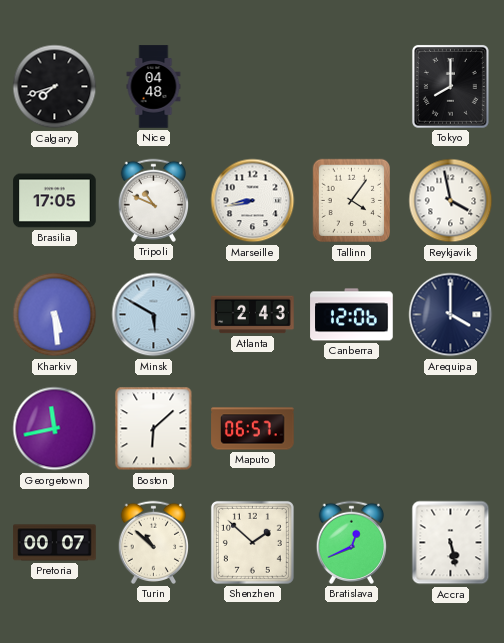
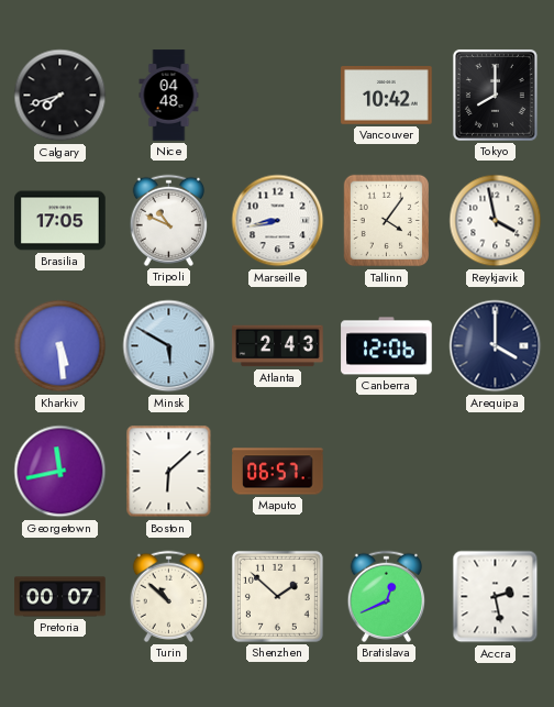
Vancouver: none -> 10:42 (387, 96)
Accra: 5:28 -> 2:28 (496, 597)
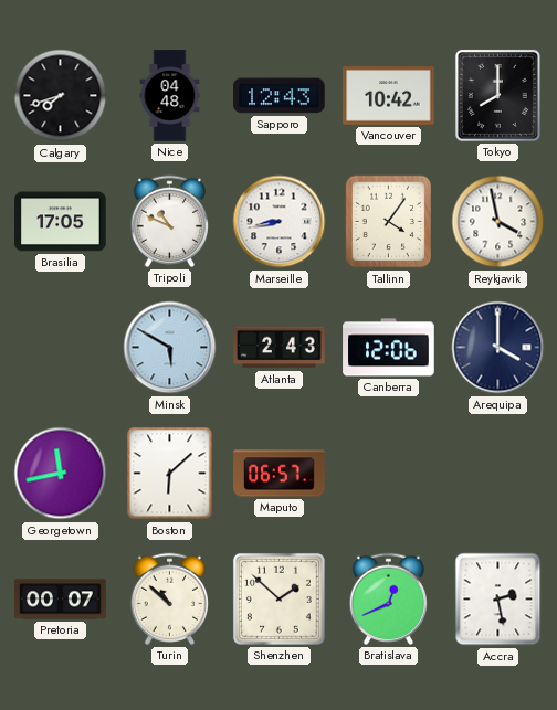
Sapporo: none -> 12:43 (280, 96)
Kharkiv: 5:29 -> none (60, 346)
